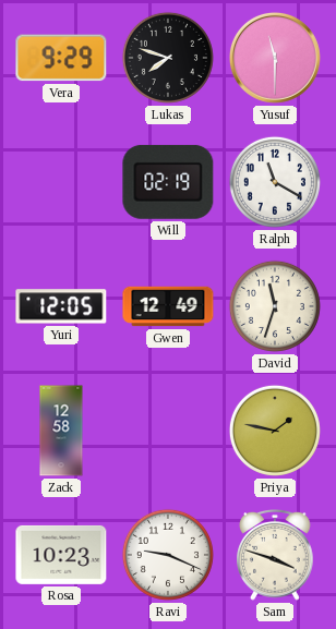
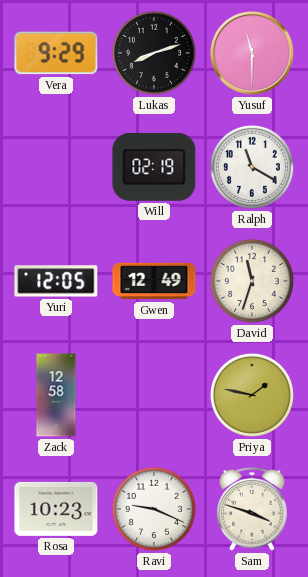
Lukas: 7:48 -> 8:12 (154, 53)
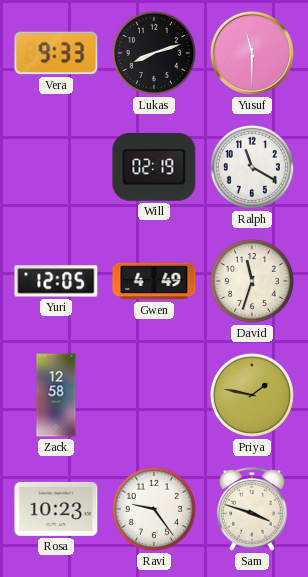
Vera: 9:29 -> 9:33 (56, 53)
Gwen: 12:49 -> 4:49 (154, 281)
Ravi: 9:19 -> 9:24 (154, 509)
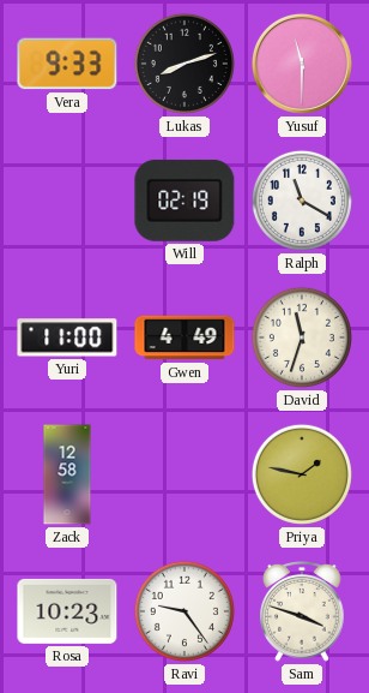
Yuri: 12:05 -> 11:00 (67, 337)
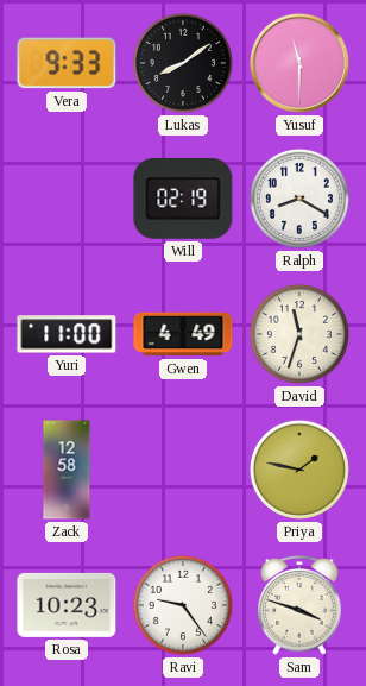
Lukas: 8:12 -> 8:09 (183, 63)
Ralph: 11:20 -> 8:20 (299, 199)
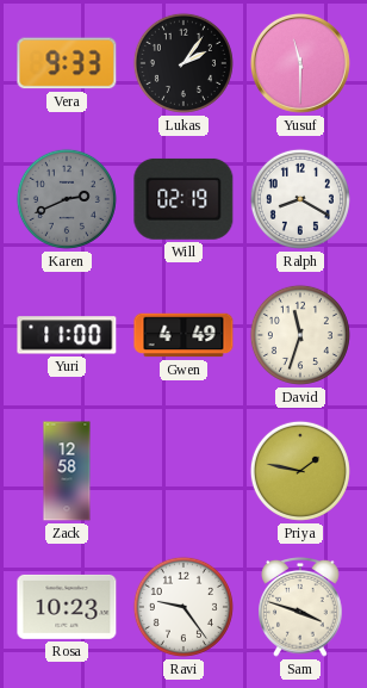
Lukas: 8:09 -> 2:06 (183, 63)
Karen: none -> 2:41 (67, 199)
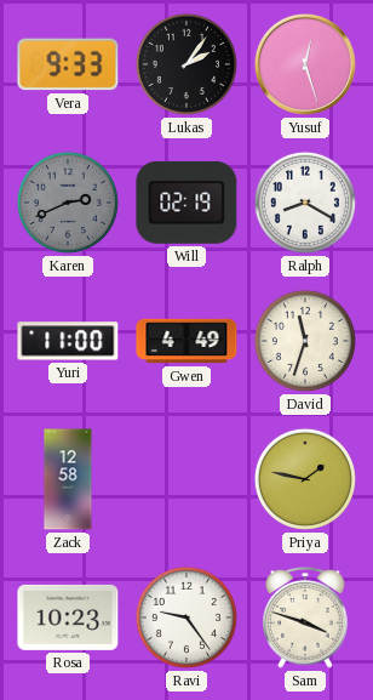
Yusuf: 11:30 -> 12:27 (305, 64)
